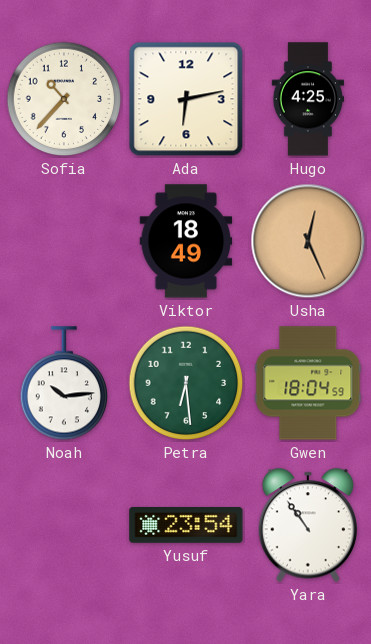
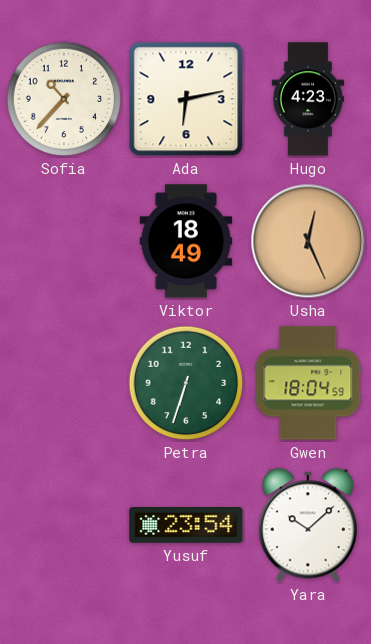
Hugo: 4:25 -> 4:23 (307, 99)
Noah: 10:14 -> none (63, 383)
Petra: 6:29 -> 6:33 (186, 383)
Yara: 10:54 -> 10:08 (308, 525)
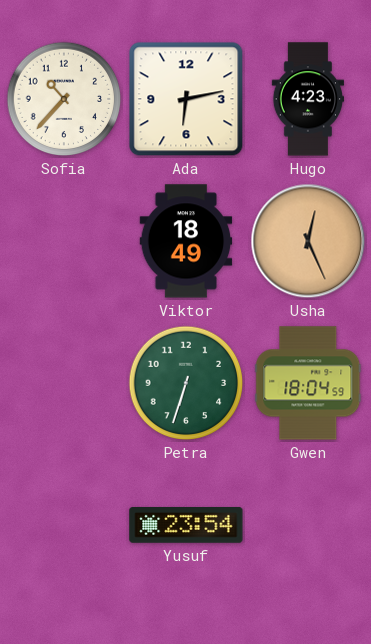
Yara: 10:08 -> none (308, 525)
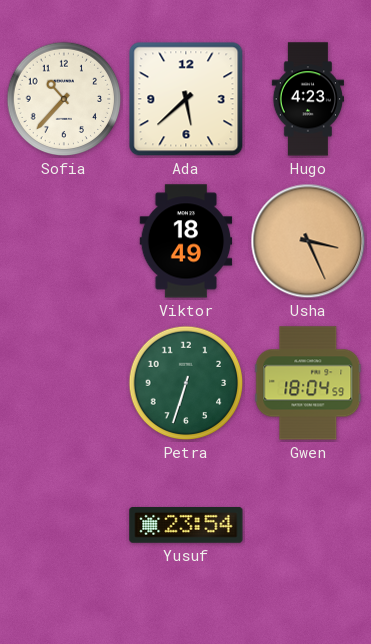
Ada: 6:13 -> 5:38 (186, 99)
Usha: 12:26 -> 3:26 (308, 241)
